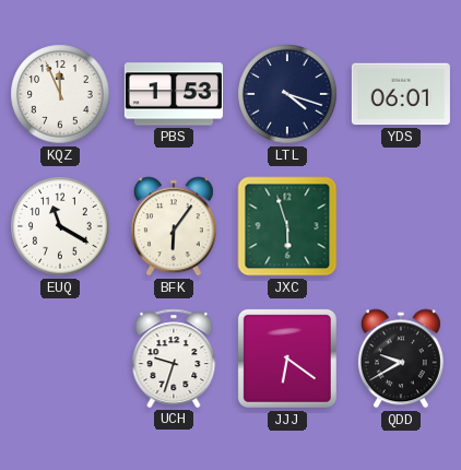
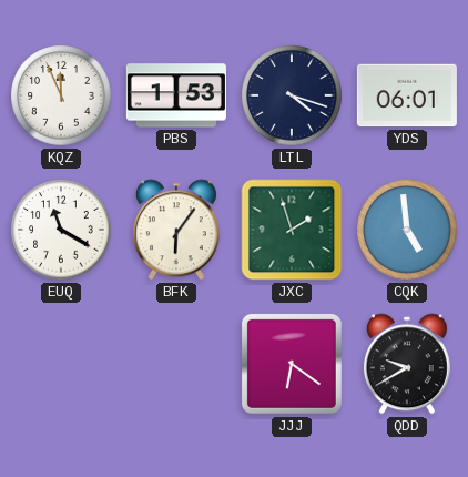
JXC: 5:57 -> 1:57 (292, 230)
CQK: none -> 4:59 (407, 230)
UCH: 9:33 -> none (174, 359)
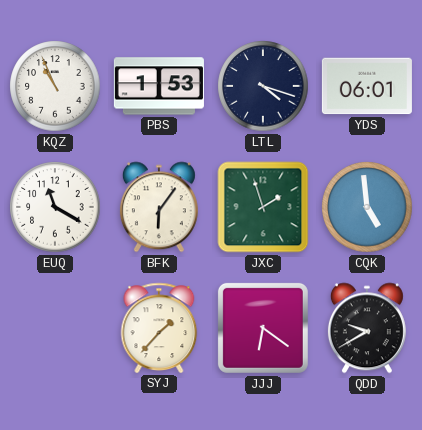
KQZ: 11:56 -> 10:56 (55, 86)
SYJ: none -> 1:37 (159, 328)
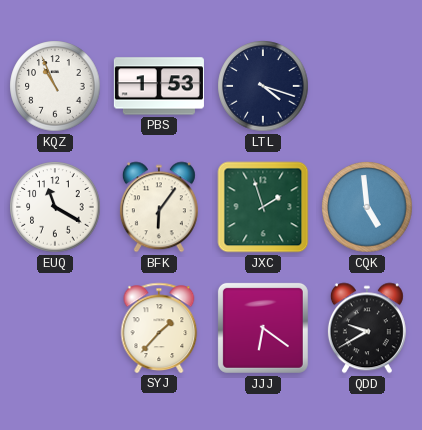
YDS: 06:01 -> none (367, 86)
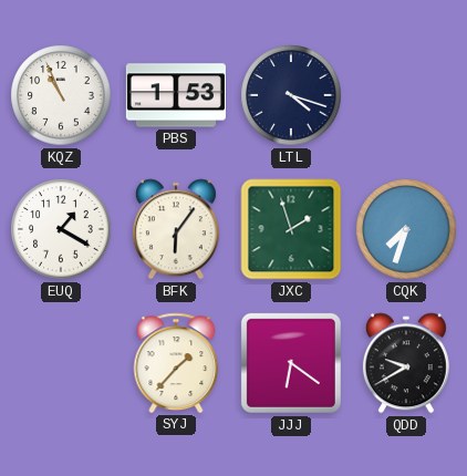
EUQ: 11:20 -> 1:20 (61, 229)
CQK: 4:59 -> 7:33 (406, 229)
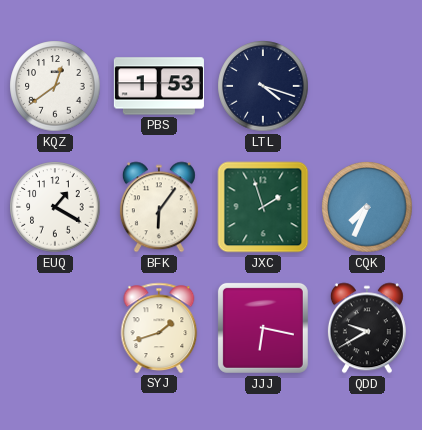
KQZ: 10:56 -> 12:39 (55, 86)
CQK: 7:33 -> 7:34 (367, 207)
SYJ: 1:37 -> 1:42 (159, 328)
JJJ: 6:21 -> 6:17 (263, 328)
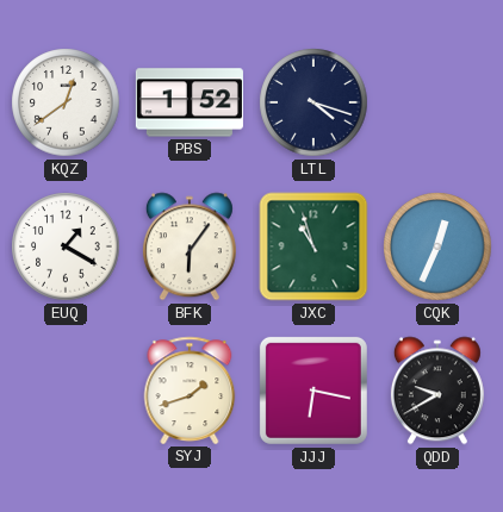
PBS: 1:53 -> 1:52 (190, 102)
JXC: 1:57 -> 10:57 (313, 246)
CQK: 7:34 -> 12:34 (437, 246)
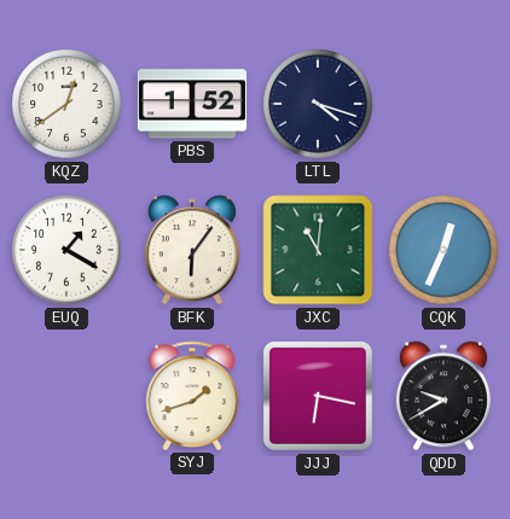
JXC: 10:57 -> 11:01 (318, 250)
